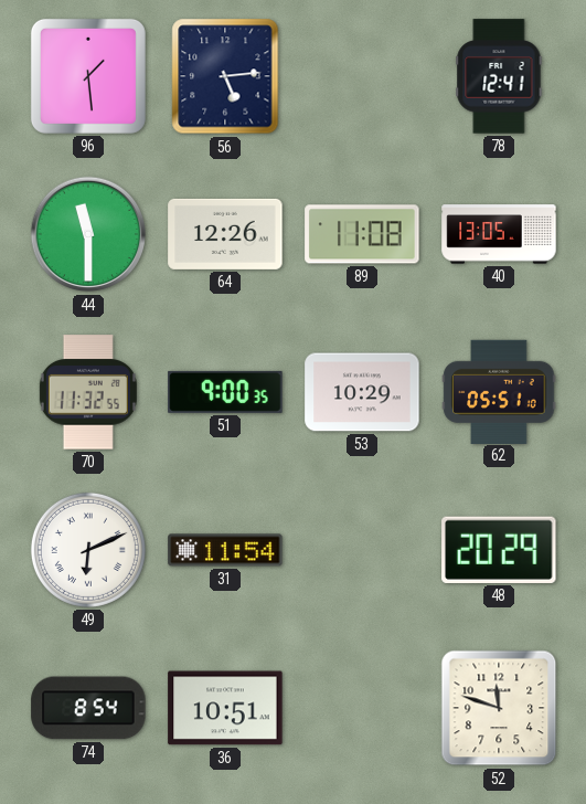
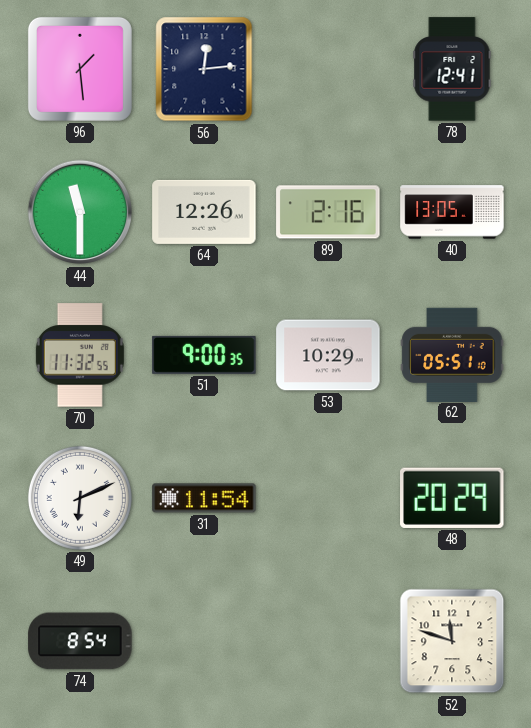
56: 5:14 -> 12:14 (204, 69)
89: 11:08 -> 2:16 (328, 212)
36: 10:51 -> none (225, 708)
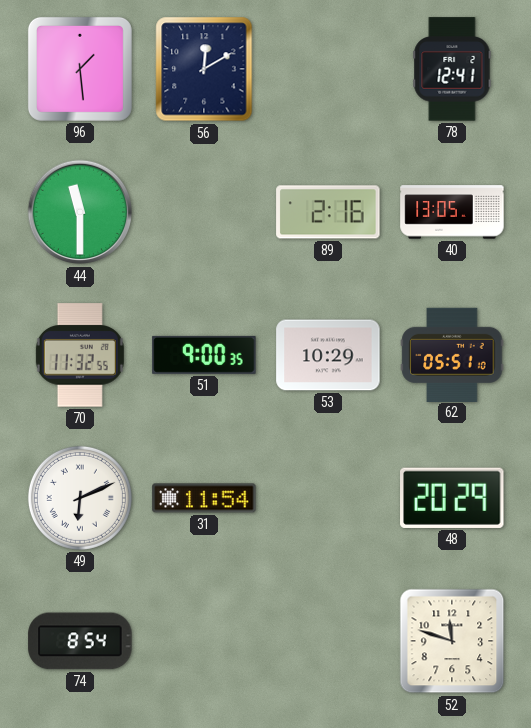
56: 12:14 -> 12:10 (204, 69)
64: 12:26 -> none (204, 212)
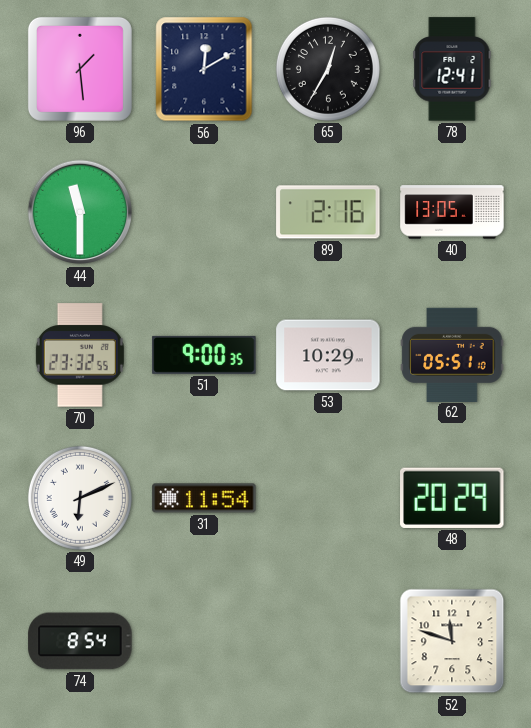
65: none -> 12:35 (328, 69)
70: 11:32 -> 23:32 (80, 355)
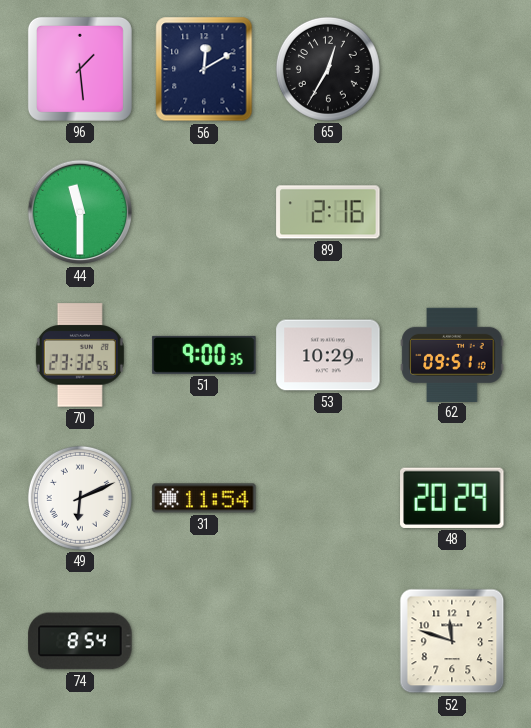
78: 12:41 -> none (452, 69)
40: 13:05 -> none (452, 212)
62: 05:51 -> 09:51 (452, 354)
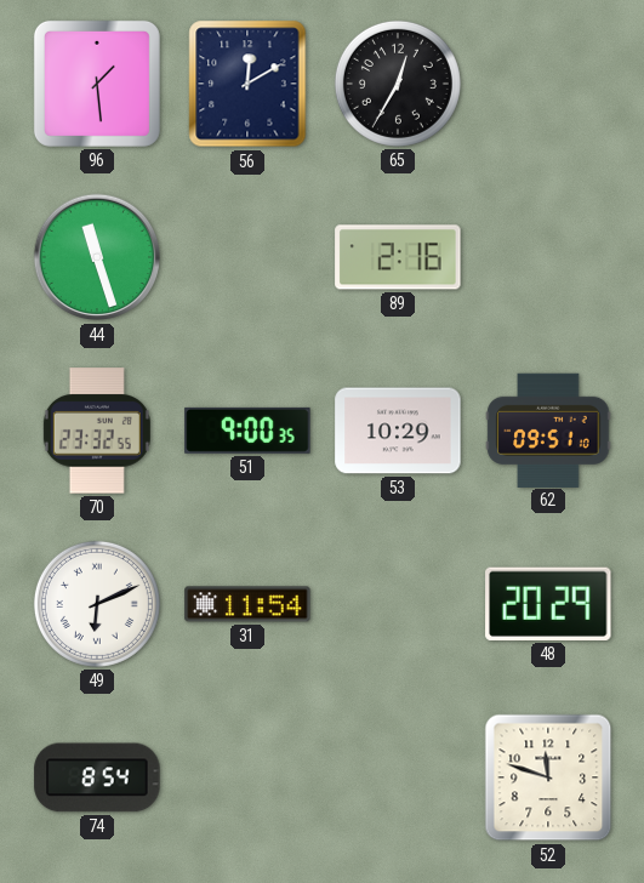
44: 11:30 -> 11:27 (97, 257)
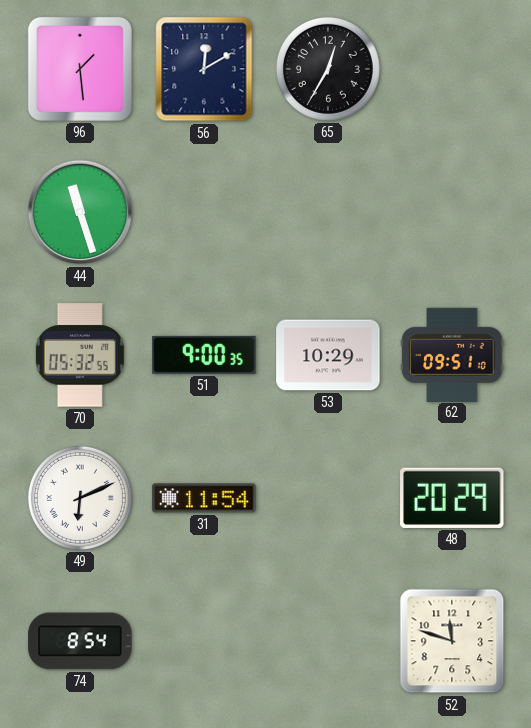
89: 2:16 -> none (398, 257)
70: 23:32 -> 05:32 (80, 355)
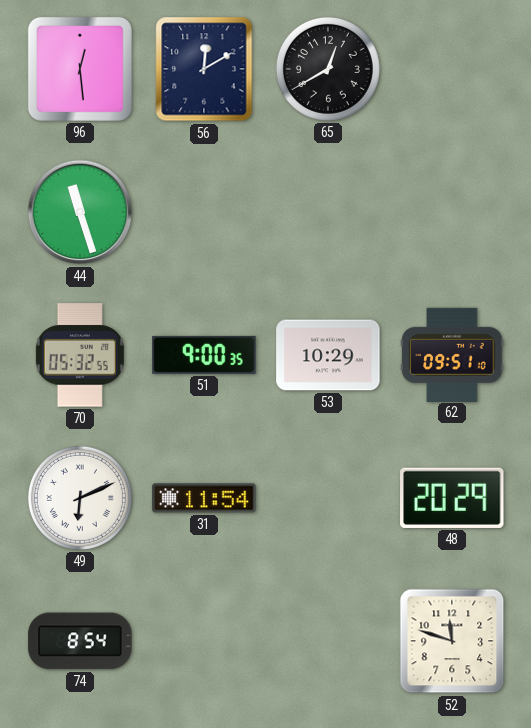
96: 1:29 -> 12:29 (80, 69)
65: 12:35 -> 12:40 (328, 69)
